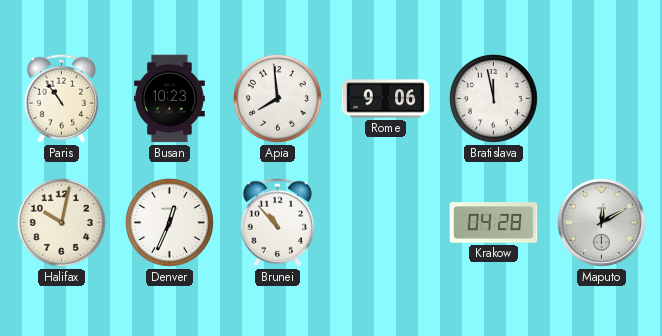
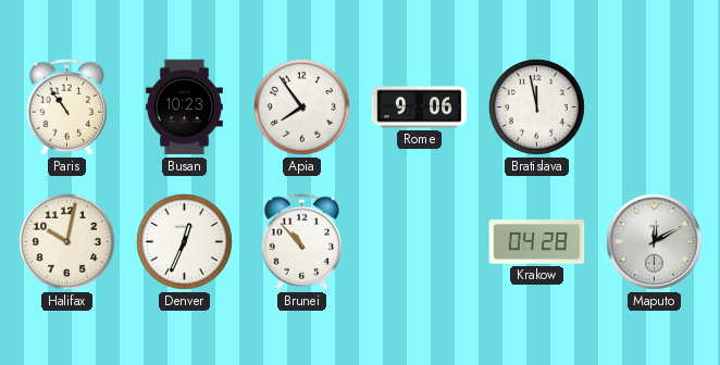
Apia: 7:59 -> 7:54 (301, 106)
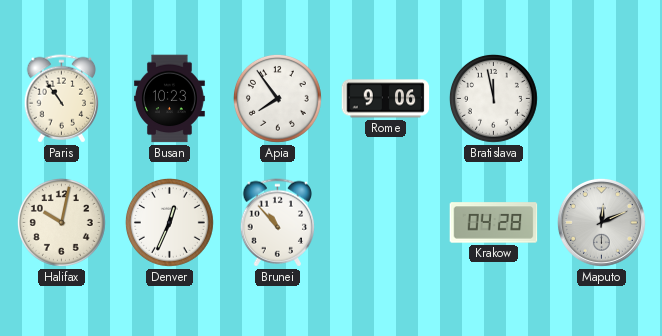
Maputo: 12:10 -> 12:11 (602, 223)
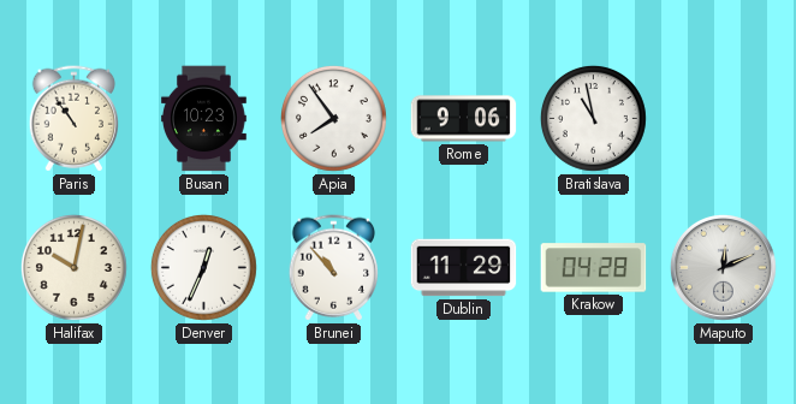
Bratislava: 11:58 -> 10:58 (593, 118)
Dublin: none -> 11:29 (464, 268)
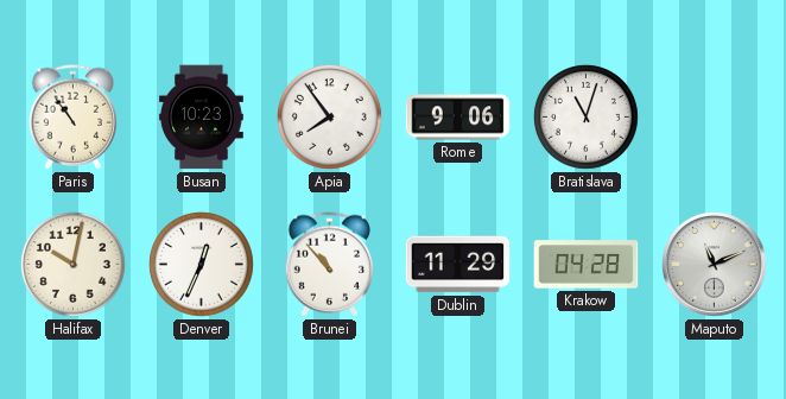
Bratislava: 10:58 -> 11:03 (585, 116)
Maputo: 12:11 -> 11:11 (715, 265)
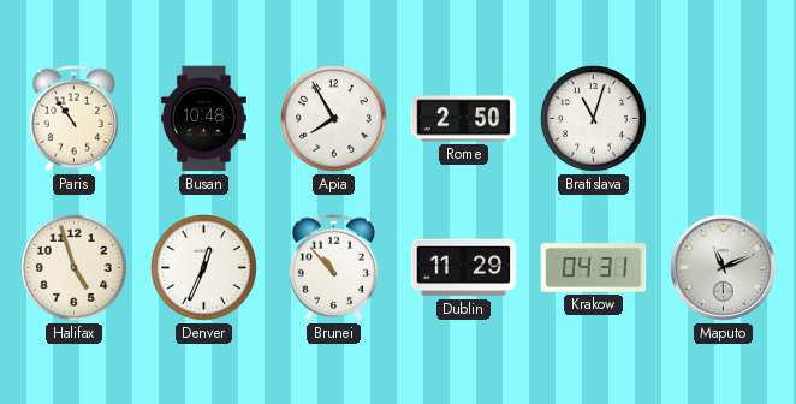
Busan: 10:23 -> 10:48 (204, 119)
Apia: 7:54 -> 7:55 (333, 118)
Rome: 9:06 -> 2:50 (464, 119)
Halifax: 10:02 -> 4:57 (73, 267)
Krakow: 04:28 -> 04:31 (594, 268)
